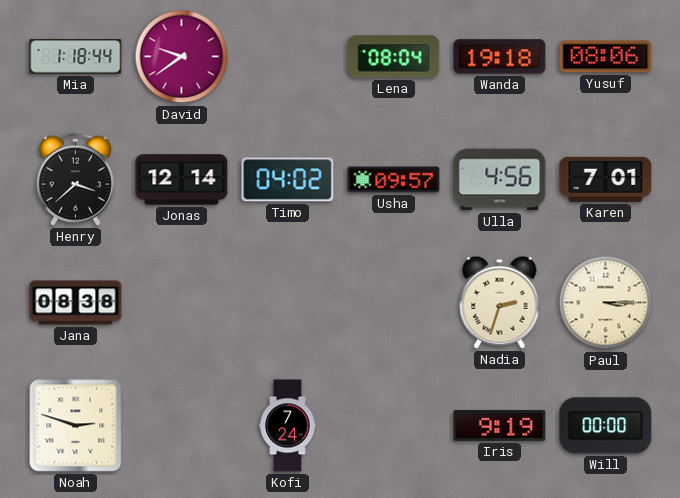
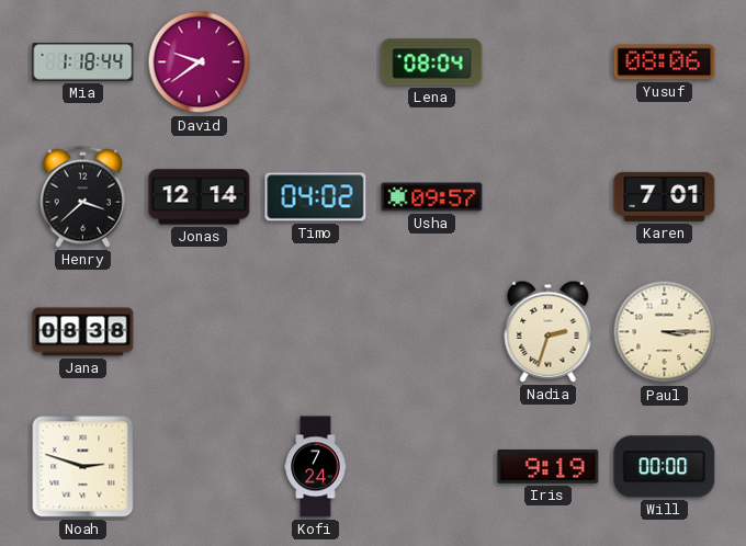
Wanda: 19:18 -> none (500, 57)
Ulla: 4:56 -> none (500, 180)
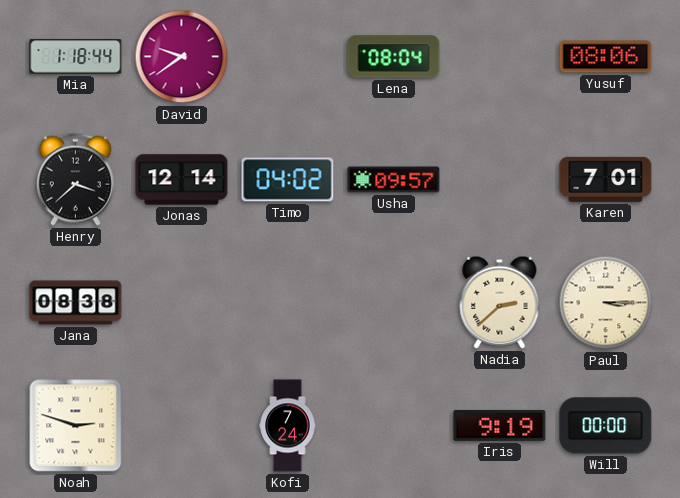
Nadia: 2:33 -> 2:38 (500, 302)
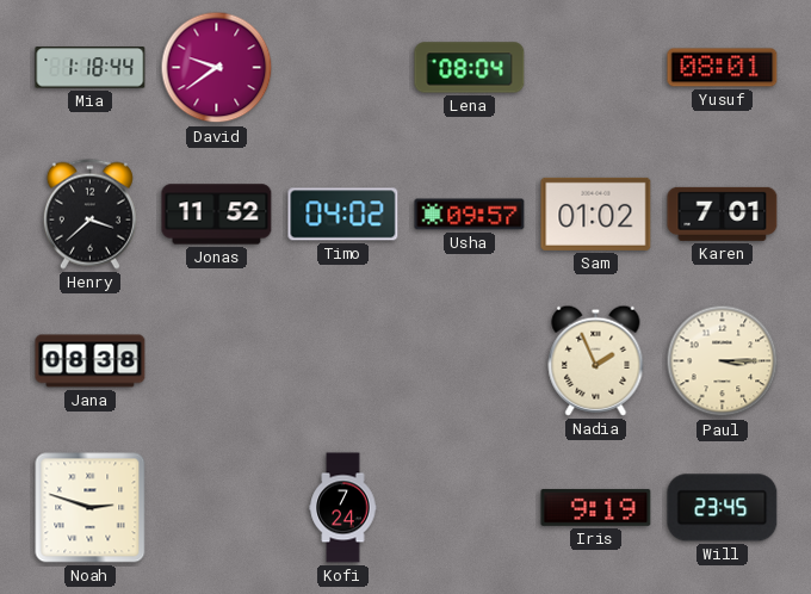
Yusuf: 08:06 -> 08:01 (723, 68)
Jonas: 12:14 -> 11:52 (217, 215)
Sam: none -> 01:02 (596, 214)
Nadia: 2:38 -> 1:56 (596, 360)
Will: 00:00 -> 23:45 (723, 508)
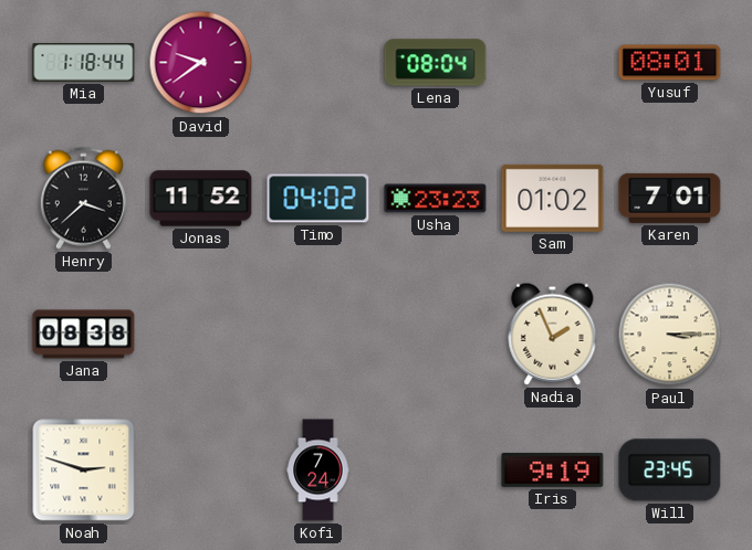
Usha: 09:57 -> 23:23 (436, 199)
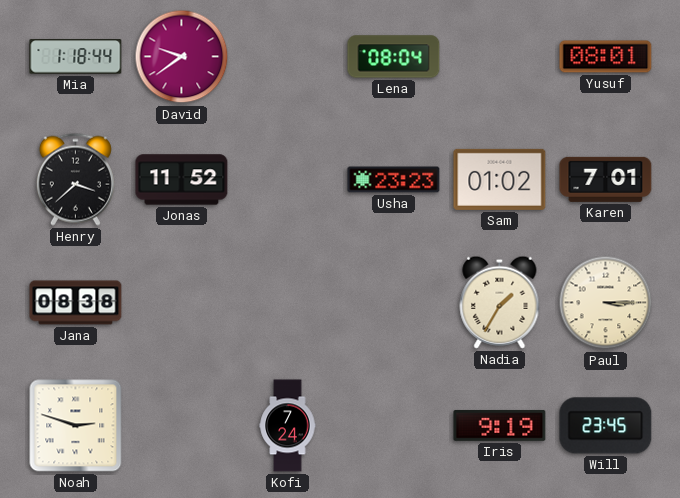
Timo: 04:02 -> none (318, 199)
Nadia: 1:56 -> 1:35 (500, 302)
